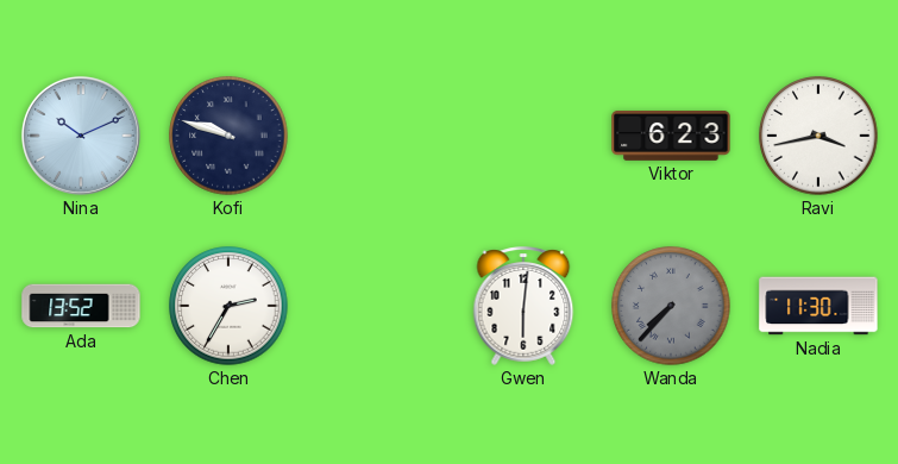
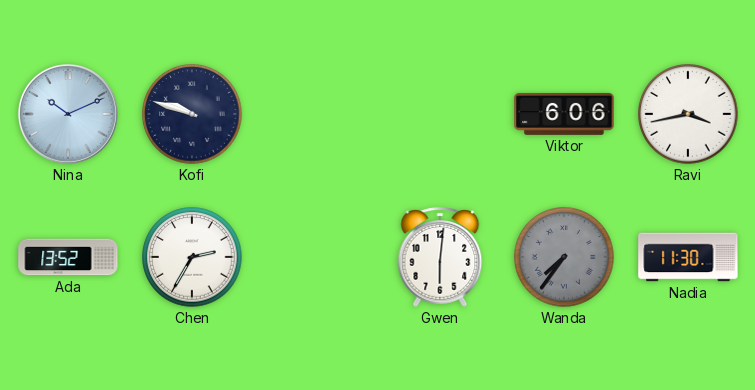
Viktor: 6:23 -> 6:06 (564, 114)
Wanda: 7:37 -> 7:36 (564, 257)
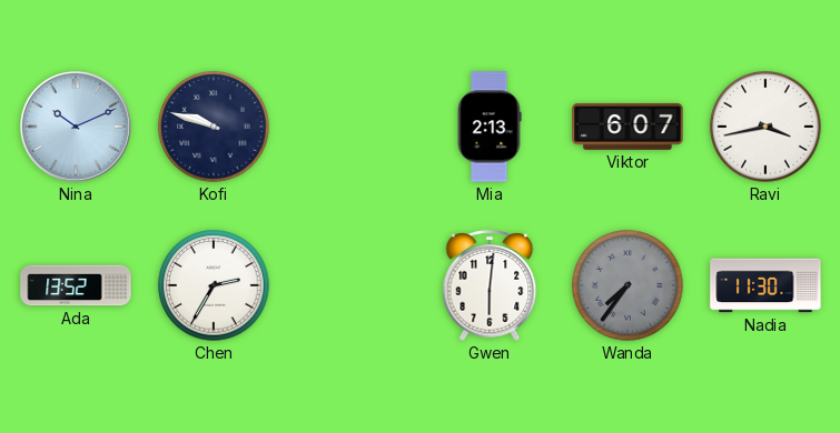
Mia: none -> 2:13 (490, 127)
Viktor: 6:06 -> 6:07 (627, 127)
